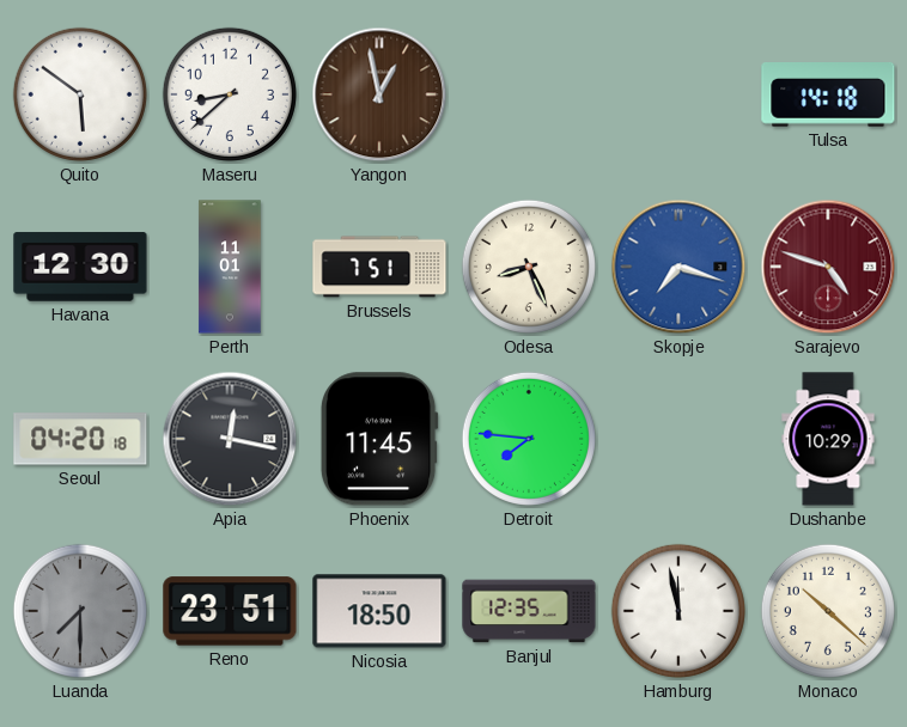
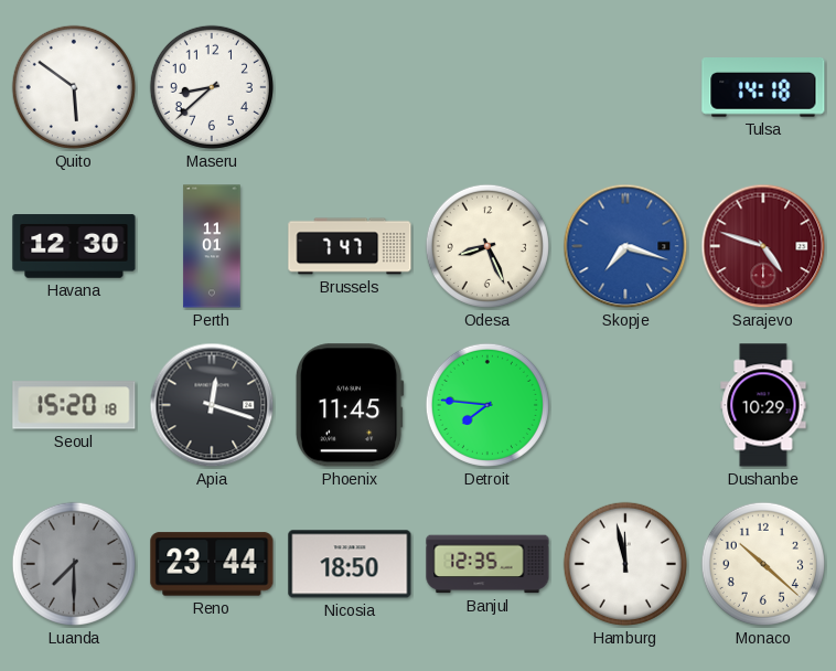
Yangon: 12:58 -> none (379, 94)
Brussels: 7:51 -> 7:47 (350, 246)
Seoul: 04:20 -> 15:20 (74, 405)
Apia: 12:17 -> 12:18 (212, 405)
Reno: 23:51 -> 23:44 (212, 564)
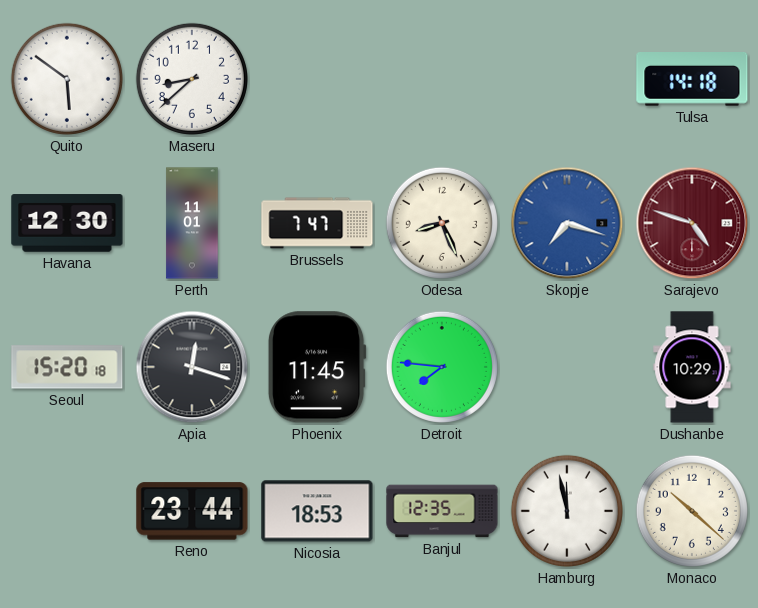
Luanda: 7:30 -> none (74, 564)
Nicosia: 18:50 -> 18:53 (317, 511)
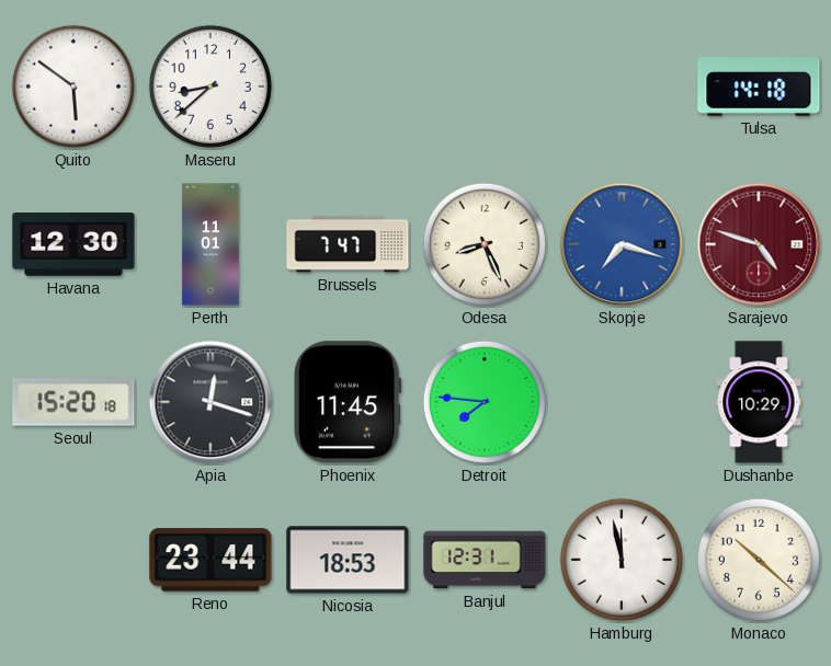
Banjul: 12:35 -> 12:31 (485, 560)
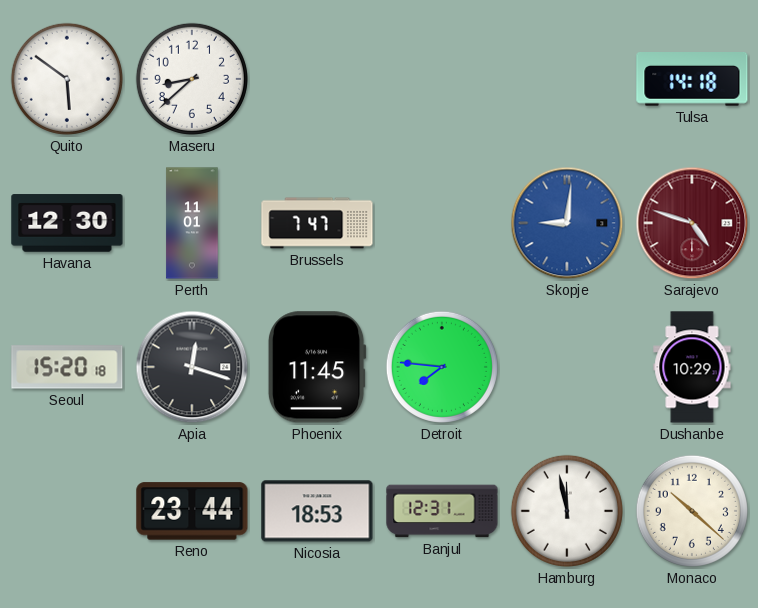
Odesa: 8:26 -> none (485, 244)
Skopje: 7:18 -> 9:01 (567, 223)
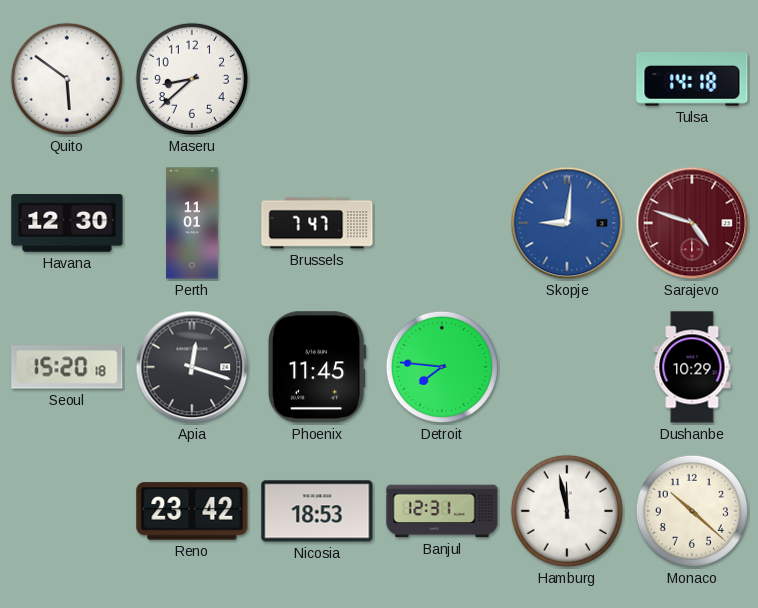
Reno: 23:44 -> 23:42 (192, 511)
